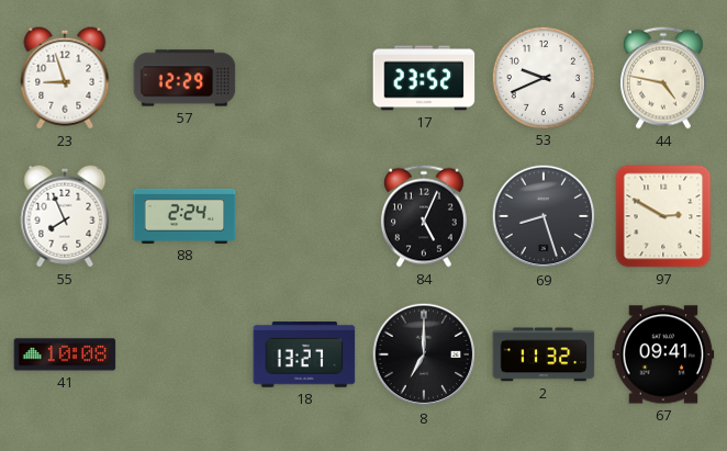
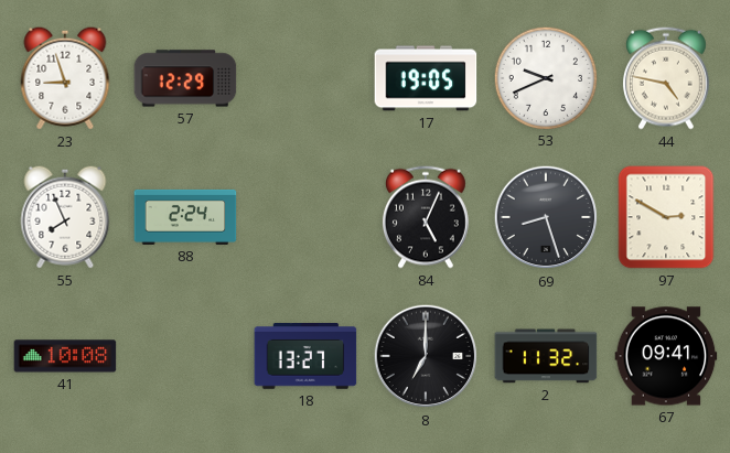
17: 23:52 -> 19:05 (426, 78)
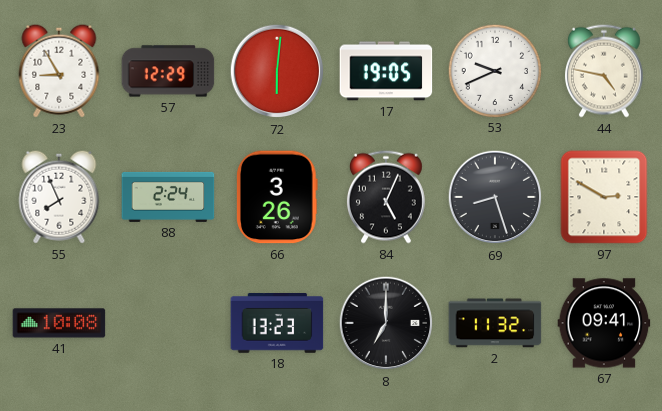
23: 8:57 -> 8:55 (59, 71)
72: none -> 6:01 (277, 71)
66: none -> 3:26 (277, 197)
18: 13:27 -> 13:23 (277, 324)
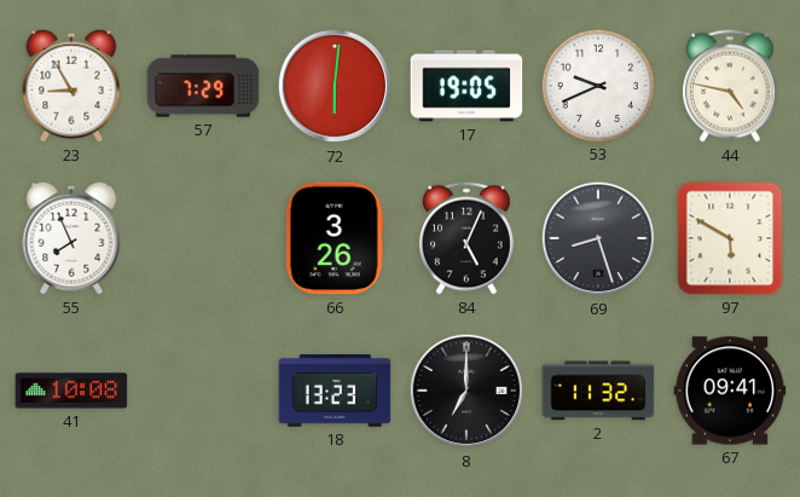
57: 12:29 -> 7:29 (203, 86)
88: 2:24 -> none (168, 197)
97: 2:50 -> 5:50 (730, 238)
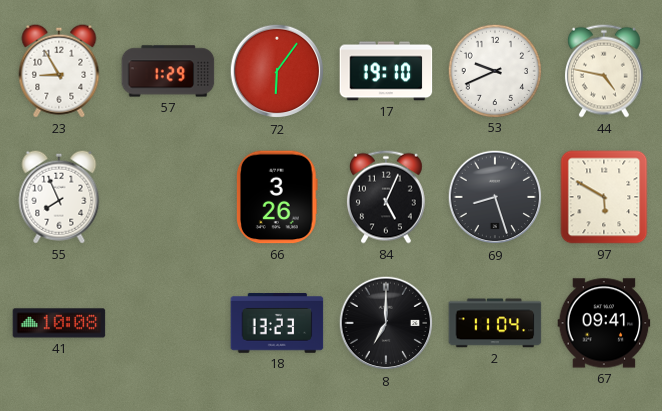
57: 7:29 -> 1:29 (168, 71)
72: 6:01 -> 6:06 (277, 71)
17: 19:05 -> 19:10 (386, 71)
2: 11:32 -> 11:04 (495, 323)
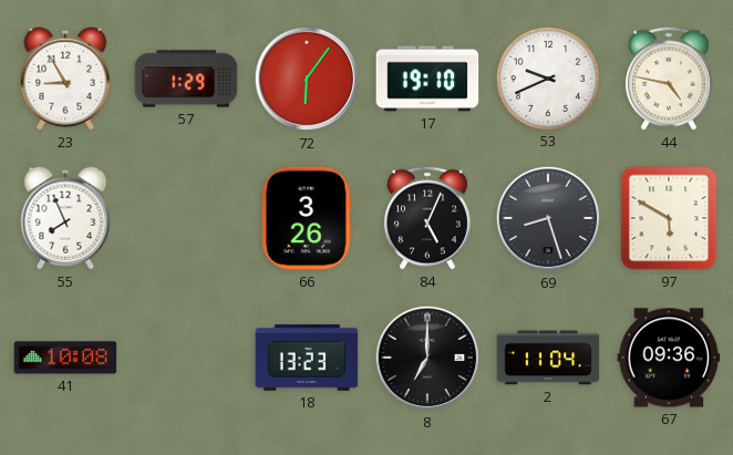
67: 09:41 -> 09:36 (669, 358)
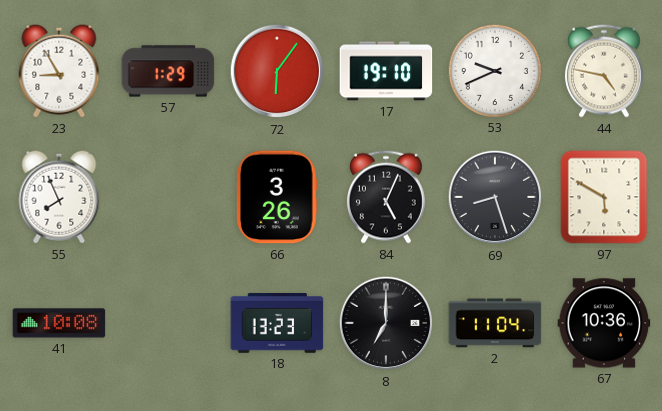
67: 09:36 -> 10:36 (604, 323)
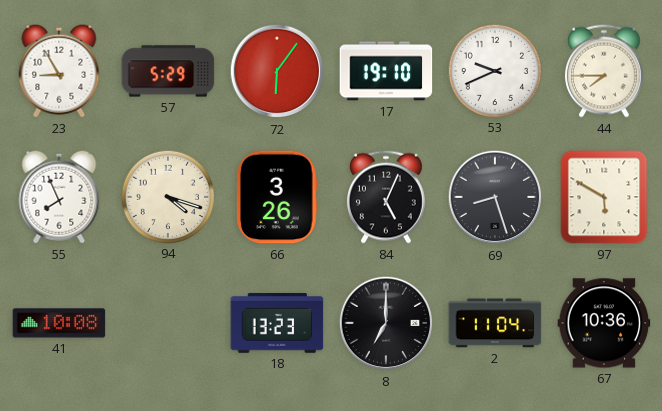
57: 1:29 -> 5:29 (168, 71)
44: 4:47 -> 7:45 (604, 71)
94: none -> 4:18 (167, 196)
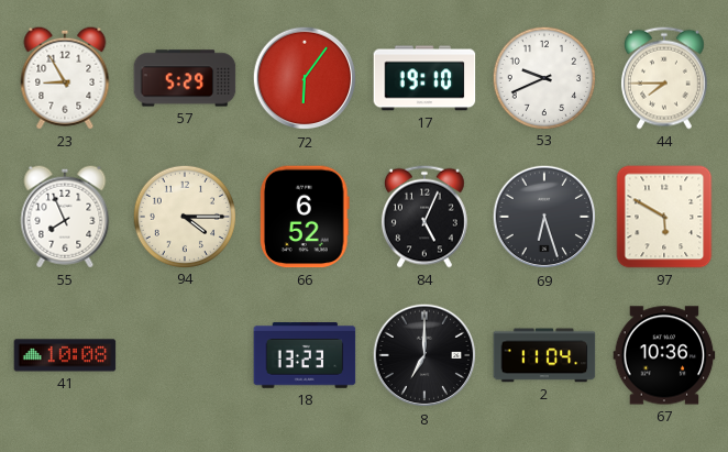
94: 4:18 -> 4:15 (184, 216)
66: 3:26 -> 6:52 (305, 217)
69: 8:27 -> 6:27 (544, 217)
